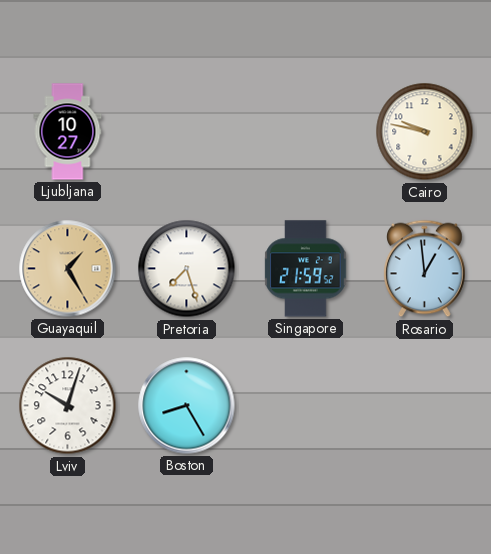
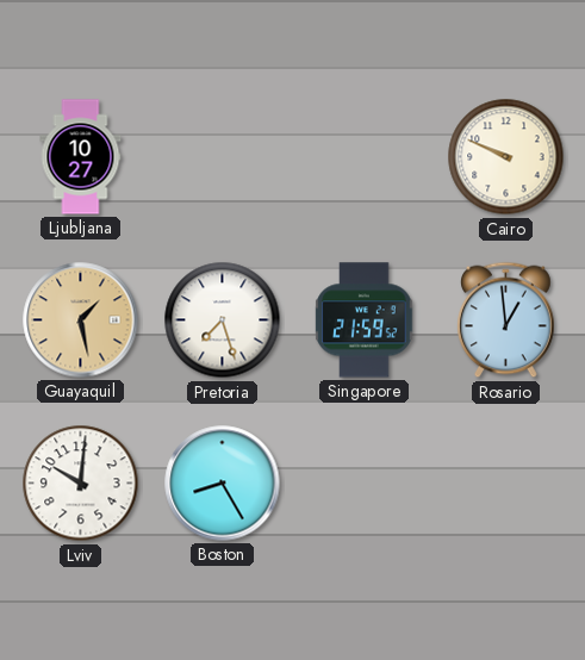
Cairo: 9:47 -> 9:49 (506, 157)
Guayaquil: 1:25 -> 1:28 (81, 320)
Lviv: 10:03 -> 10:01 (81, 484)
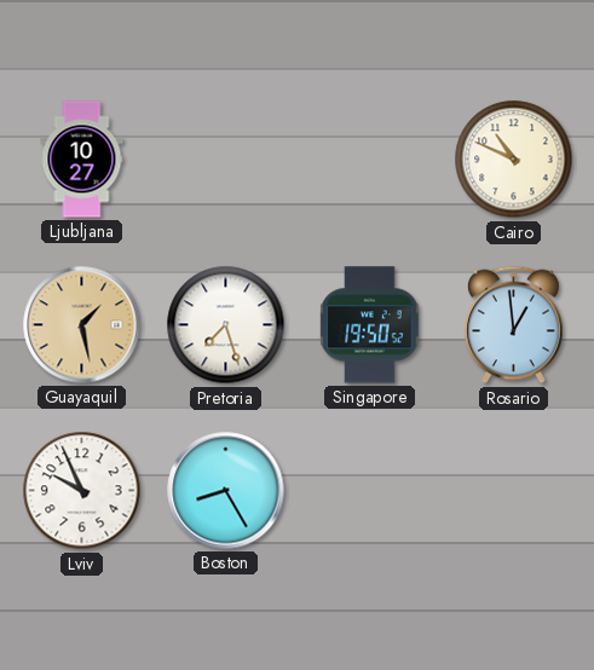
Cairo: 9:49 -> 10:49 (514, 160)
Singapore: 21:59 -> 19:50 (370, 325)
Lviv: 10:01 -> 9:56 (82, 491)
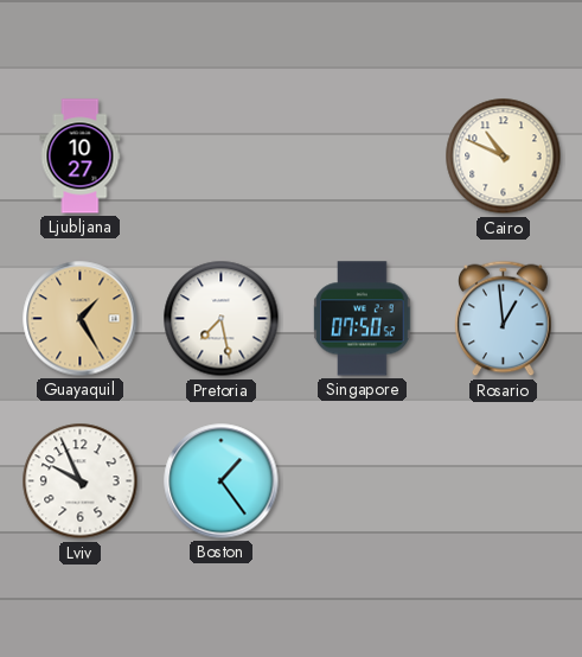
Guayaquil: 1:28 -> 1:25 (81, 319)
Pretoria: 7:27 -> 7:28 (222, 319)
Singapore: 19:50 -> 07:50 (363, 319)
Boston: 8:25 -> 1:24 (222, 481)
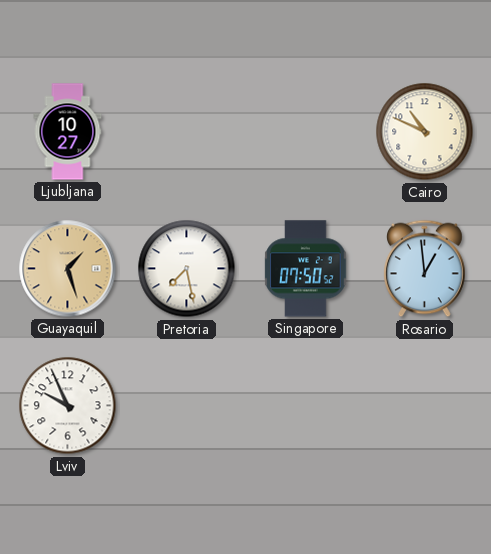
Guayaquil: 1:25 -> 1:27 (68, 269)
Boston: 1:24 -> none (222, 481)
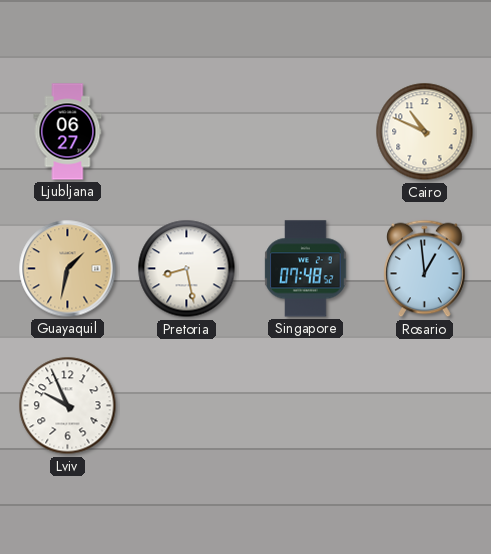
Ljubljana: 10:27 -> 06:27 (68, 132)
Guayaquil: 1:27 -> 1:32 (68, 269)
Pretoria: 7:28 -> 8:28 (187, 269)
Singapore: 07:50 -> 07:48 (306, 269)
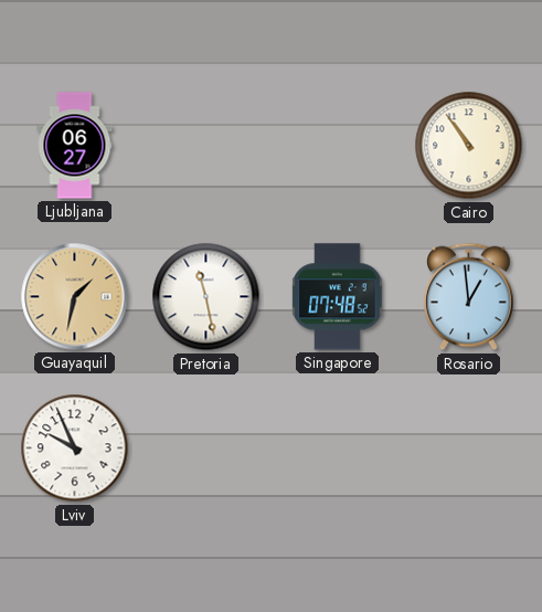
Cairo: 10:49 -> 10:54 (469, 146)
Pretoria: 8:28 -> 11:28 (206, 297)
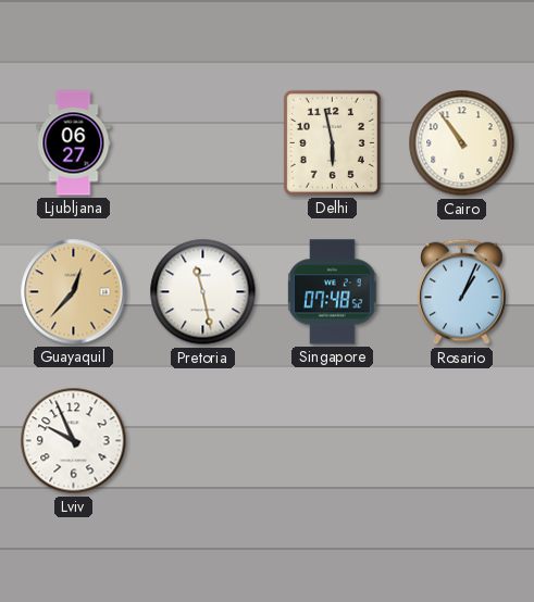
Delhi: none -> 5:58 (332, 142)
Guayaquil: 1:32 -> 12:37 (74, 292)
Rosario: 12:59 -> 1:04 (462, 292)
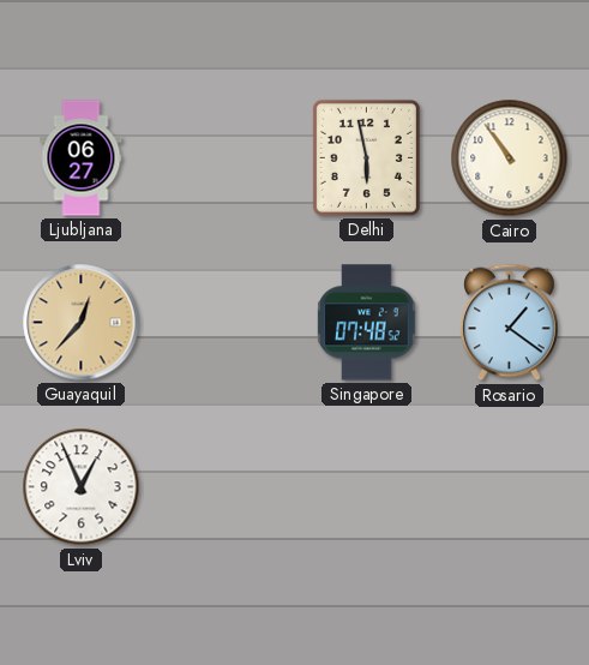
Pretoria: 11:28 -> none (203, 292)
Rosario: 1:04 -> 1:21 (510, 323)
Lviv: 9:56 -> 12:56 (82, 487)
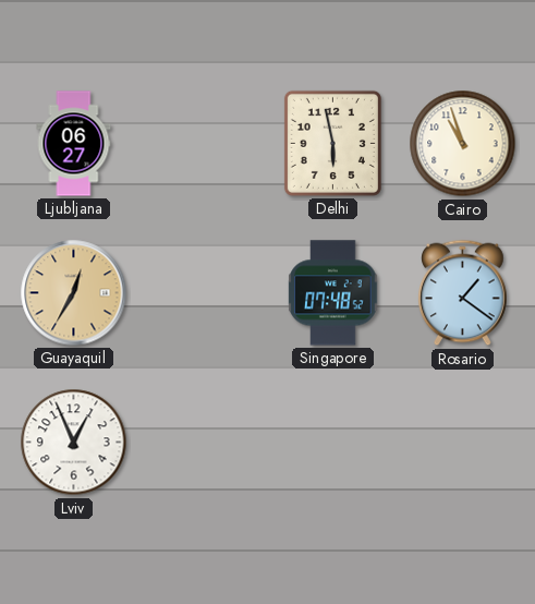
Cairo: 10:54 -> 10:57 (463, 144)
Guayaquil: 12:37 -> 12:35 (74, 293)
